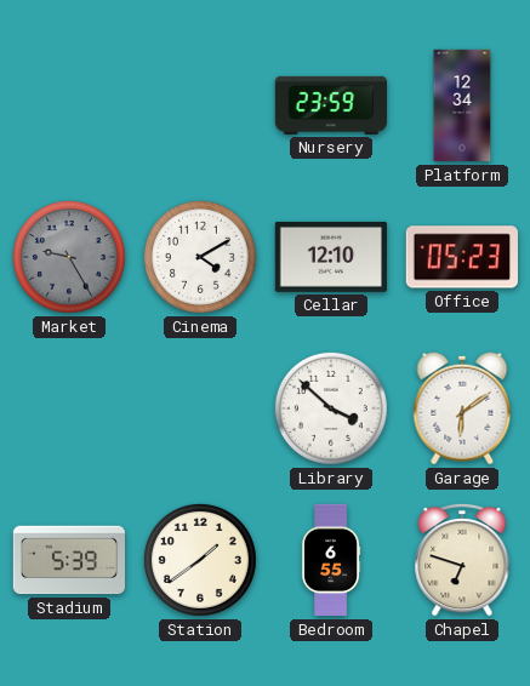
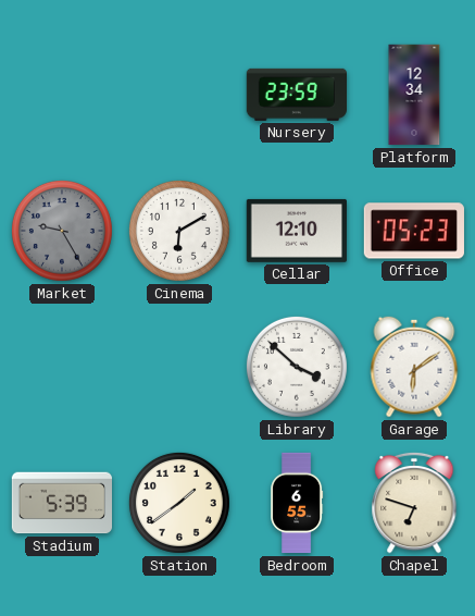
Cinema: 4:10 -> 6:10 (179, 231)
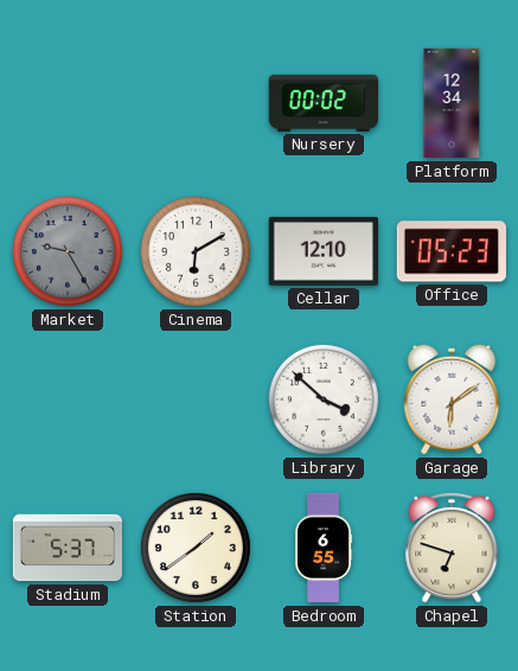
Nursery: 23:59 -> 00:02 (322, 103)
Stadium: 5:39 -> 5:37 (66, 548)
